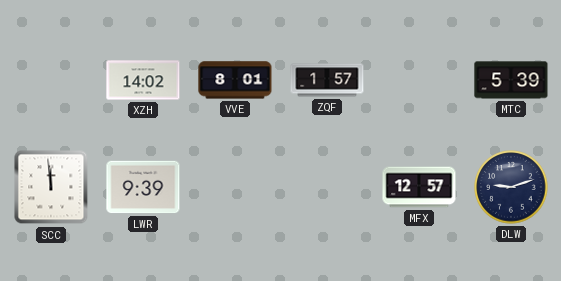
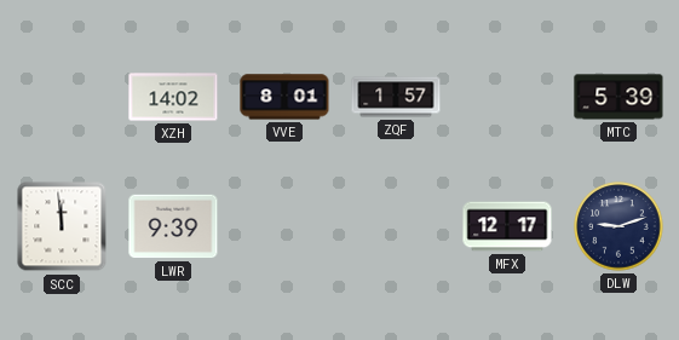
MFX: 12:57 -> 12:17 (507, 226)
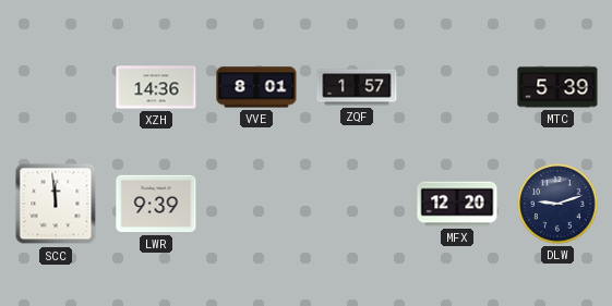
XZH: 14:02 -> 14:36 (156, 87)
MFX: 12:17 -> 12:20 (457, 204)
